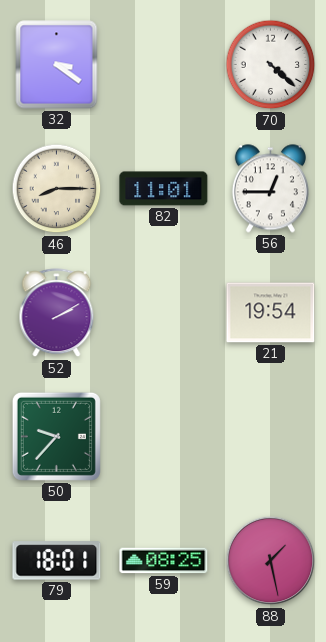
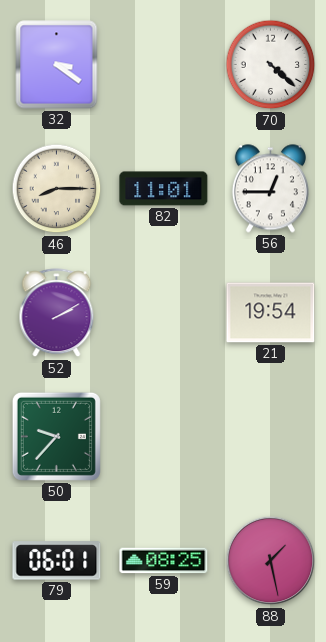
79: 18:01 -> 06:01 (57, 561)
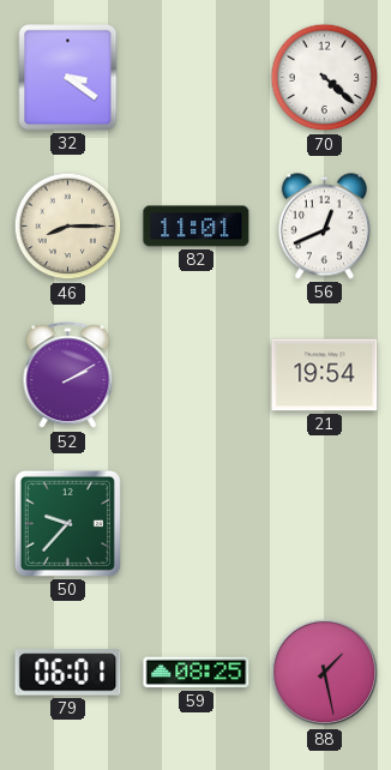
56: 12:45 -> 12:41 (324, 227)
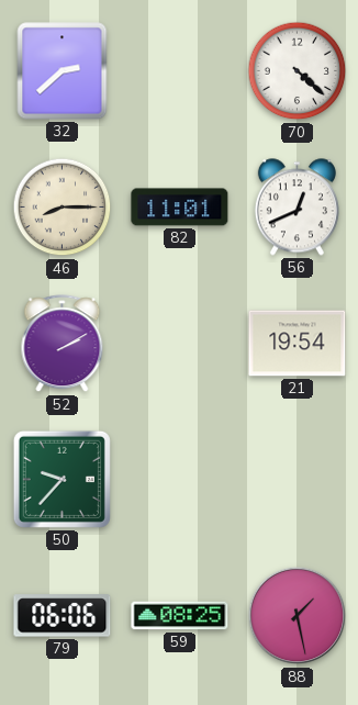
32: 3:21 -> 2:38 (63, 71)
79: 06:01 -> 06:06 (63, 616)
